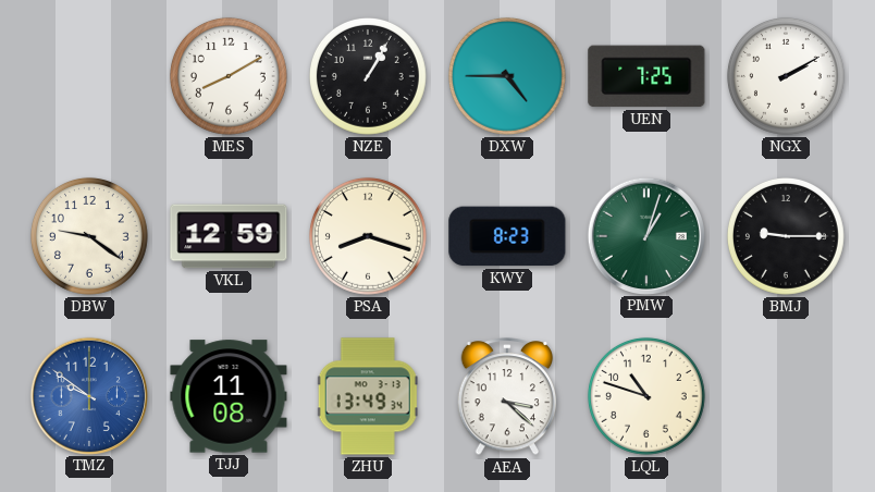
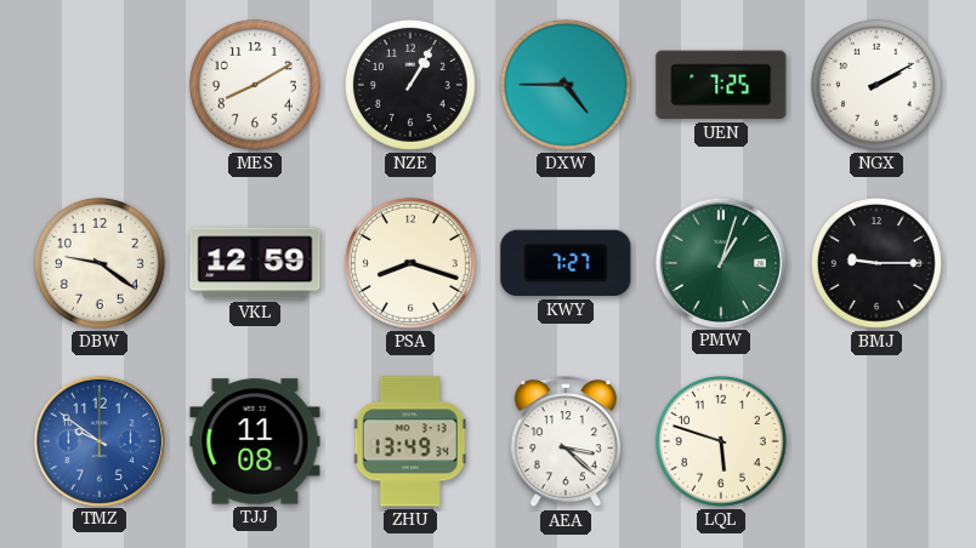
KWY: 8:23 -> 7:27 (566, 263)
LQL: 10:48 -> 5:48 (721, 441)
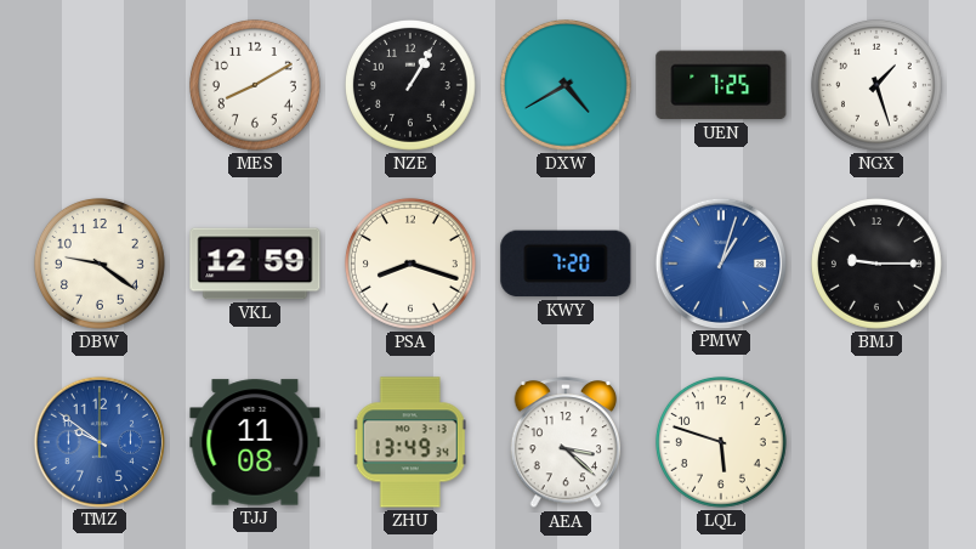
DXW: 4:45 -> 4:40 (566, 85)
NGX: 2:10 -> 1:27 (876, 85)
KWY: 7:27 -> 7:20 (566, 264)
PMW dial: green -> blue (720, 262)
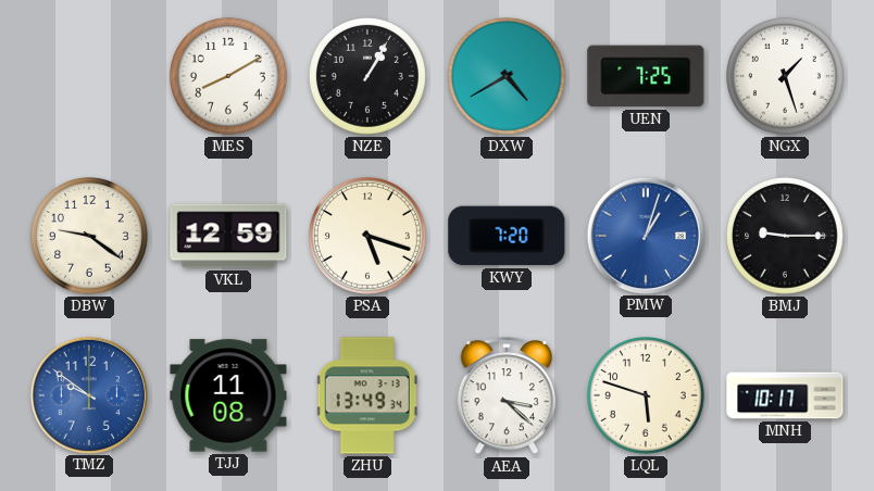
PSA: 8:18 -> 5:18 (367, 236)
MNH: none -> 10:17 (785, 395)
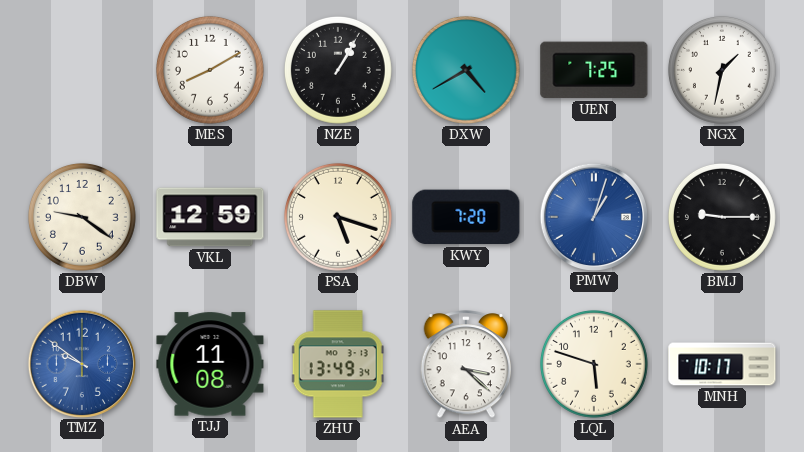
NGX: 1:27 -> 1:32 (722, 70)
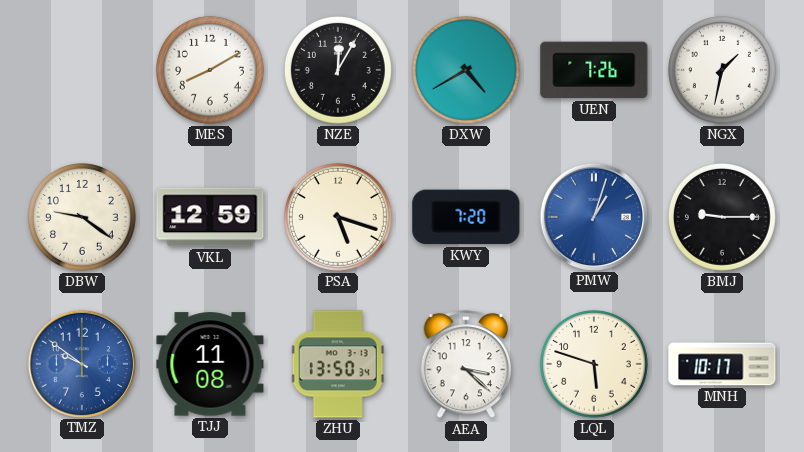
NZE: 1:05 -> 12:05 (338, 70)
UEN: 7:25 -> 7:26 (594, 70)
ZHU: 13:49 -> 13:50 (338, 364)
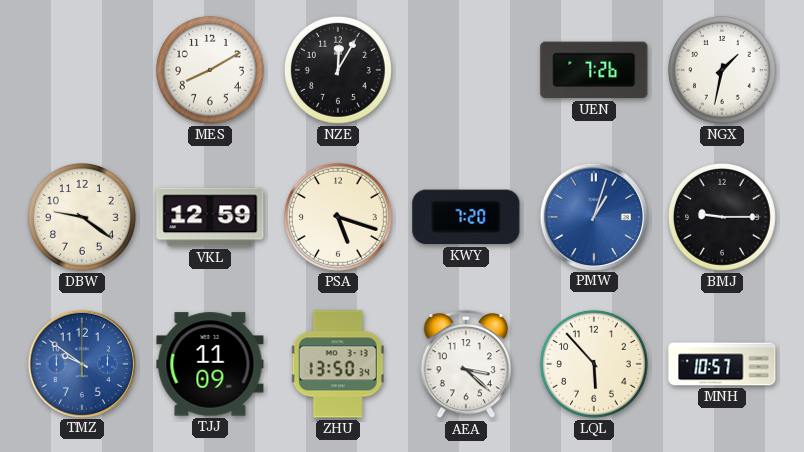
DXW: 4:40 -> none (466, 70)
TJJ: 11:08 -> 11:09 (210, 364)
LQL: 5:48 -> 5:53 (594, 364)
MNH: 10:17 -> 10:57 (722, 364)
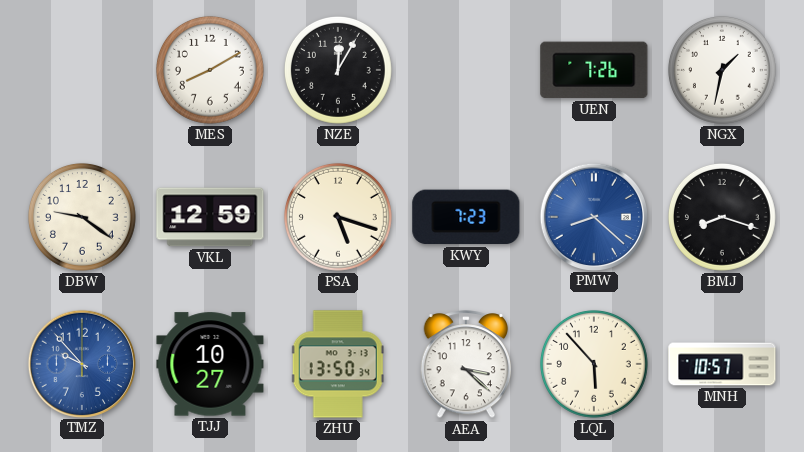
KWY: 7:20 -> 7:23 (466, 217)
PMW: 1:03 -> 8:22 (593, 216)
BMJ: 9:15 -> 8:18 (722, 217)
TMZ: 9:51 -> 9:53 (81, 363)
TJJ: 11:09 -> 10:27 (210, 364)
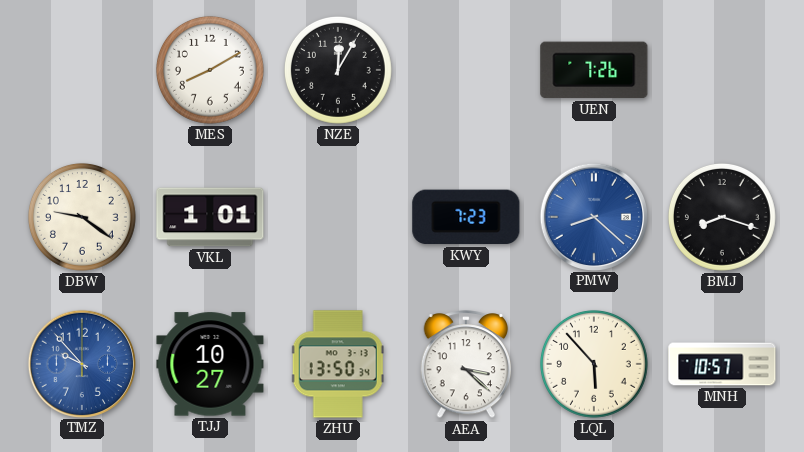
NGX: 1:32 -> none (722, 70)
VKL: 12:59 -> 1:01 (210, 217)
PSA: 5:18 -> none (338, 217)
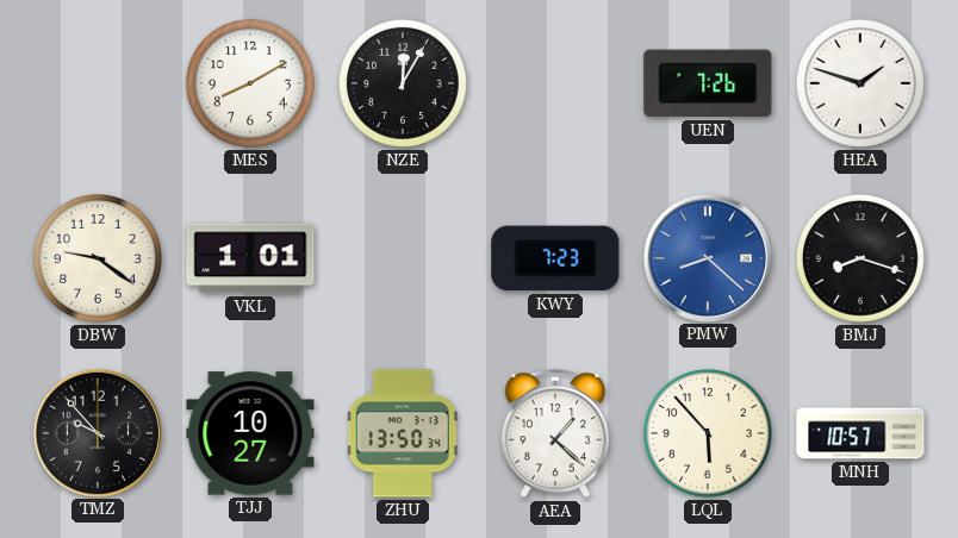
HEA: none -> 1:48 (860, 83)
TMZ dial: blue -> black (97, 432)
AEA: 3:22 -> 1:22 (555, 434)
